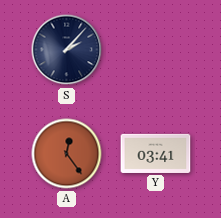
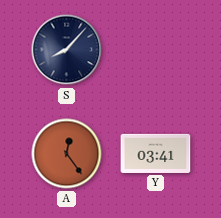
S: 2:07 -> 8:07 (67, 50)
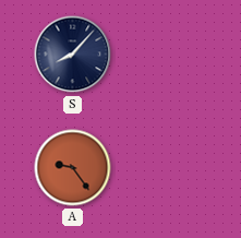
A: 12:24 -> 9:24 (73, 168)
Y: 03:41 -> none (156, 153)
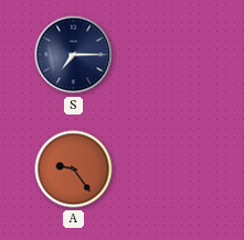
S: 8:07 -> 7:15 (74, 55)
